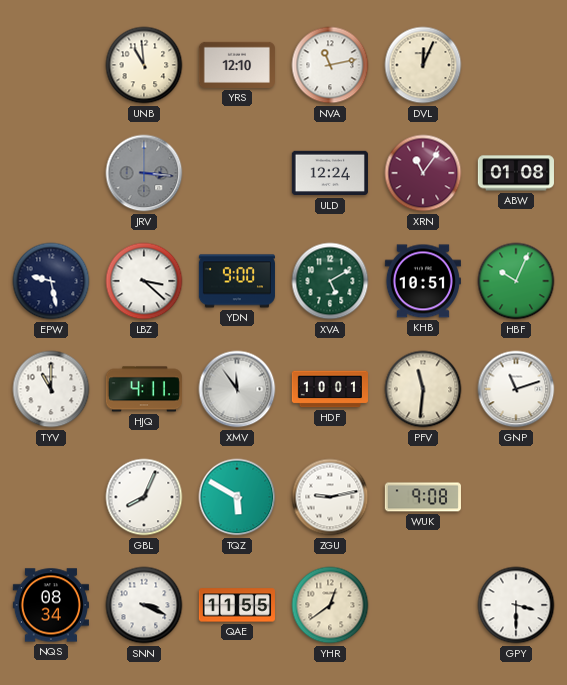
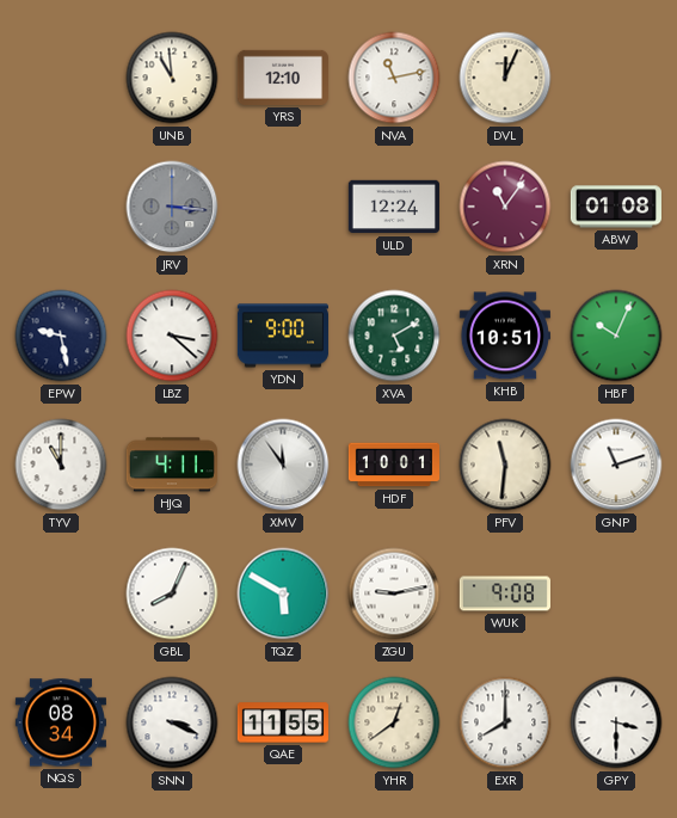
EXR: none -> 8:00 (505, 722)
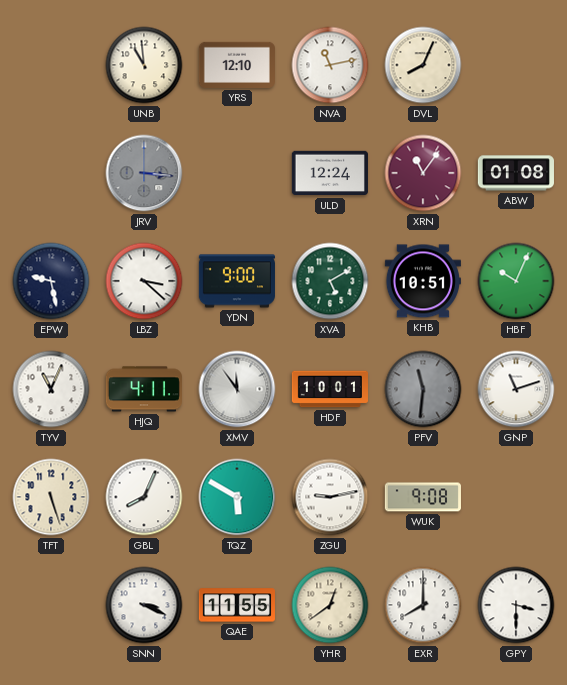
DVL: 12:04 -> 8:04 (423, 65)
TYV: 11:00 -> 11:04 (51, 389)
PFV dial: cream -> grey (423, 389)
TFT: none -> 5:27 (51, 497)
NQS: 08:34 -> none (61, 722)
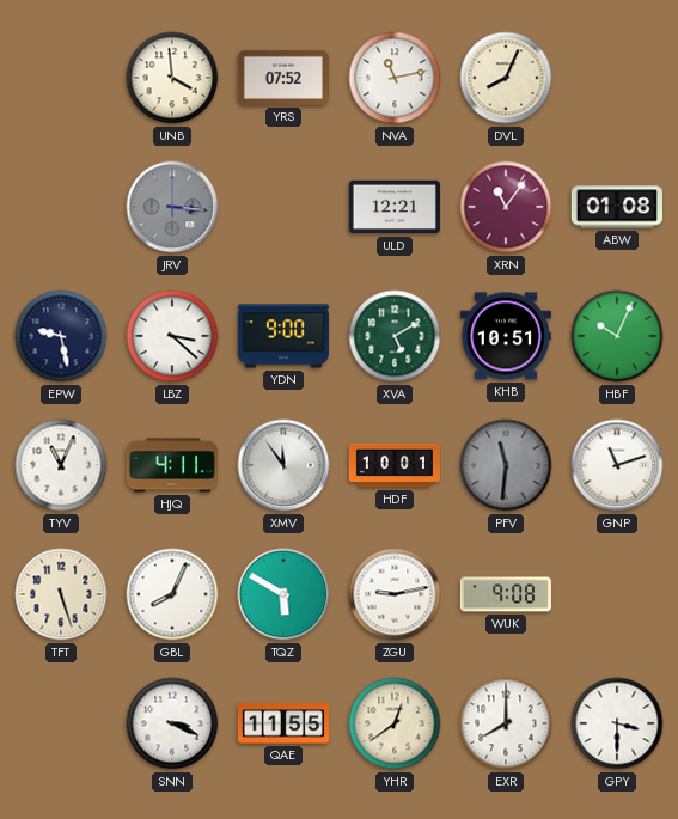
UNB: 10:59 -> 3:59 (172, 78)
YRS: 12:10 -> 07:52 (283, 78)
ULD: 12:24 -> 12:21 (395, 207)
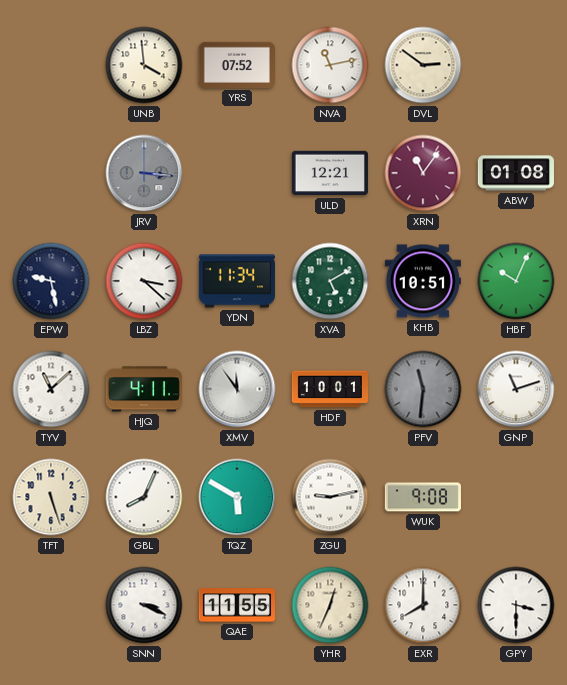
DVL: 8:04 -> 2:51 (423, 65)
YDN: 9:00 -> 11:34 (237, 281)
TYV: 11:04 -> 11:08 (51, 389)
YHR: 12:39 -> 12:34 (330, 605)
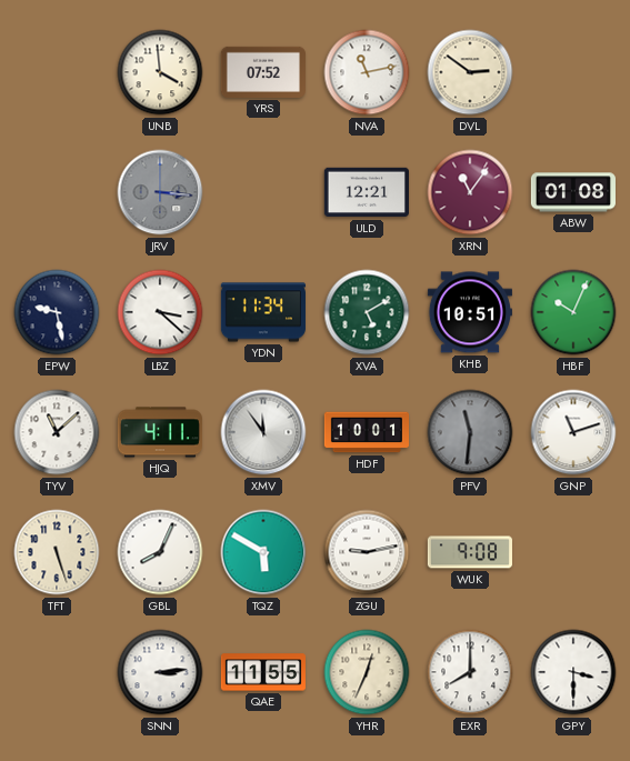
SNN: 3:19 -> 3:14 (160, 672)
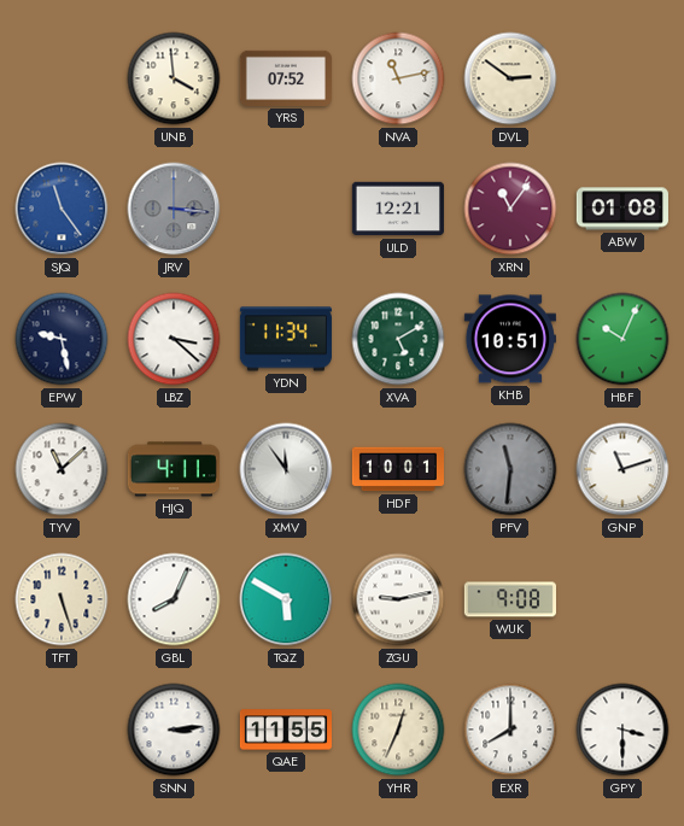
SJQ: none -> 11:24 (62, 209)
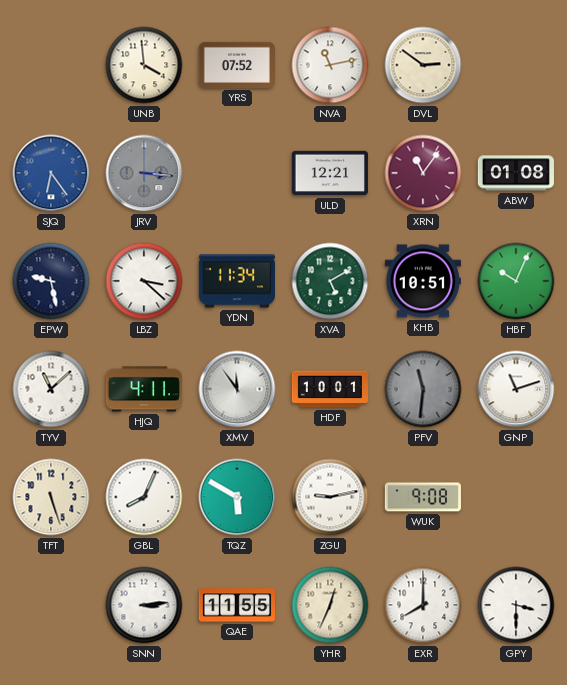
SJQ: 11:24 -> 6:24 (51, 173)
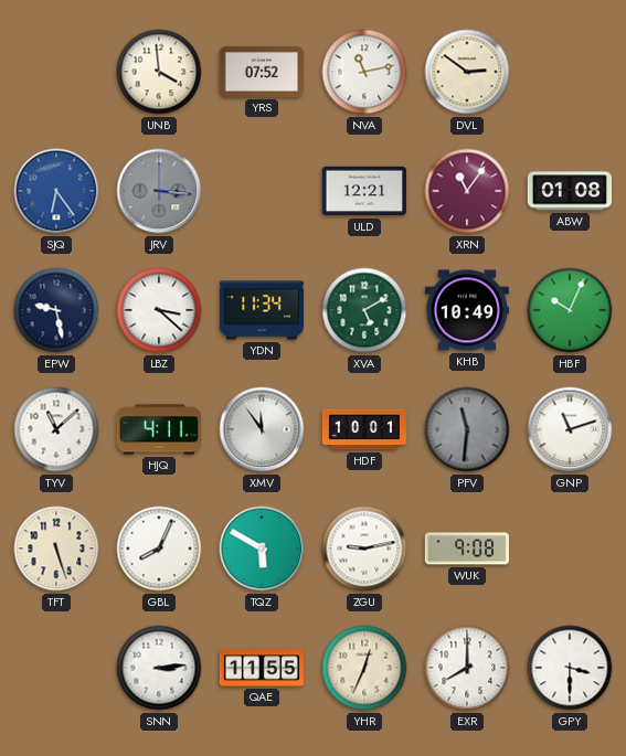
KHB: 10:51 -> 10:49 (467, 310)
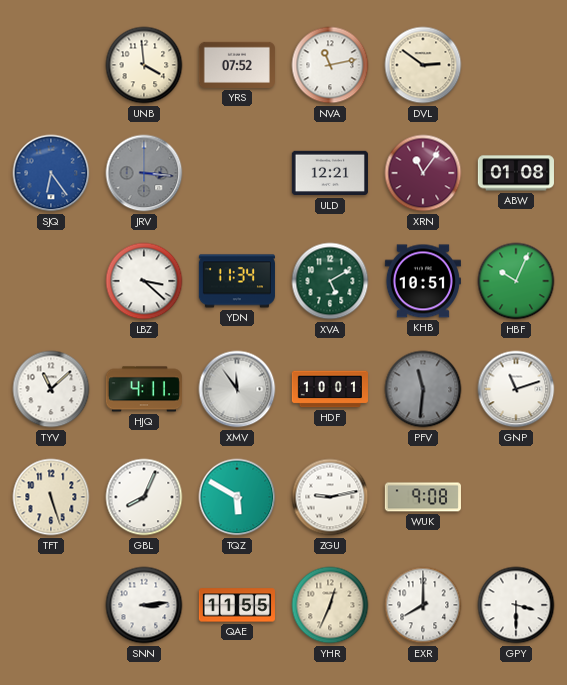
EPW: 9:28 -> none (56, 310)
KHB: 10:49 -> 10:51 (423, 281)
